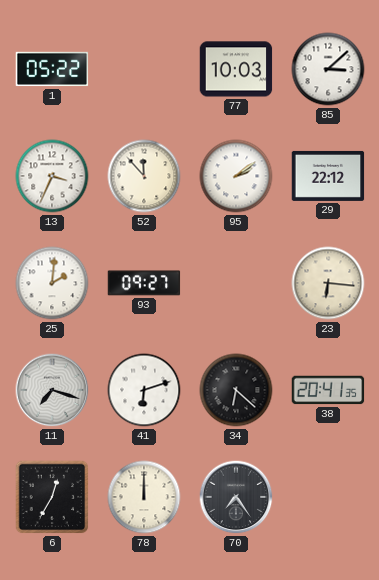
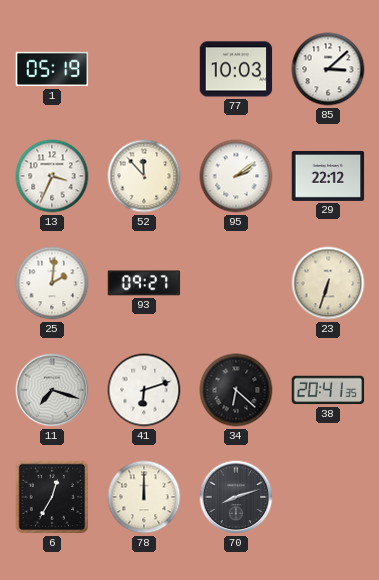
1: 05:22 -> 05:19 (52, 69)
23: 6:16 -> 6:33 (328, 283)
70: 7:24 -> 8:12 (236, 497)
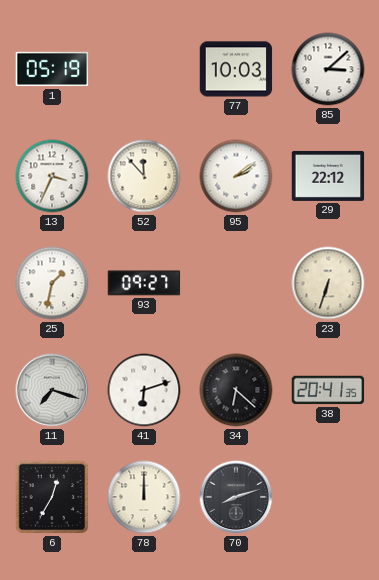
25: 2:01 -> 1:32 (52, 283)
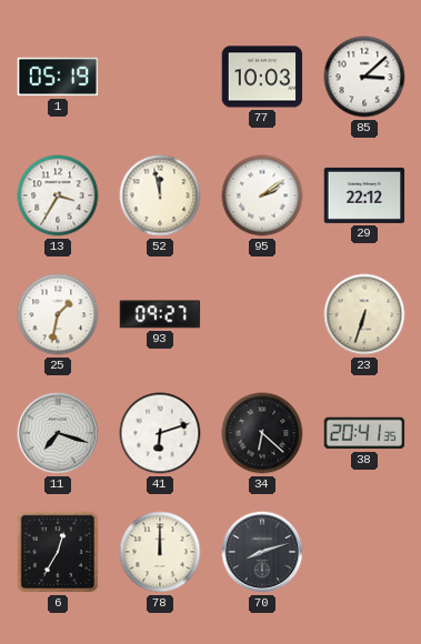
13: 3:34 -> 3:35 (58, 195)
52: 11:53 -> 11:58 (160, 195)
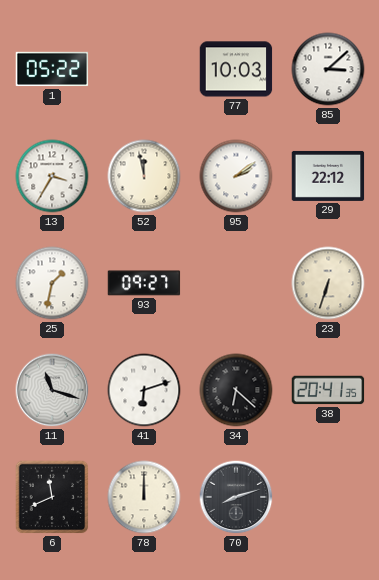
1: 05:19 -> 05:22 (52, 69)
11: 7:18 -> 11:18 (52, 390)
6: 12:35 -> 11:41 (52, 497)
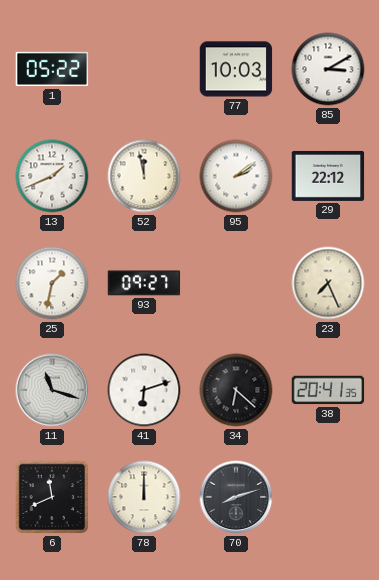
85: 3:08 -> 3:10 (328, 69)
13: 3:35 -> 1:41 (52, 176)
23: 6:33 -> 7:26 (328, 283)
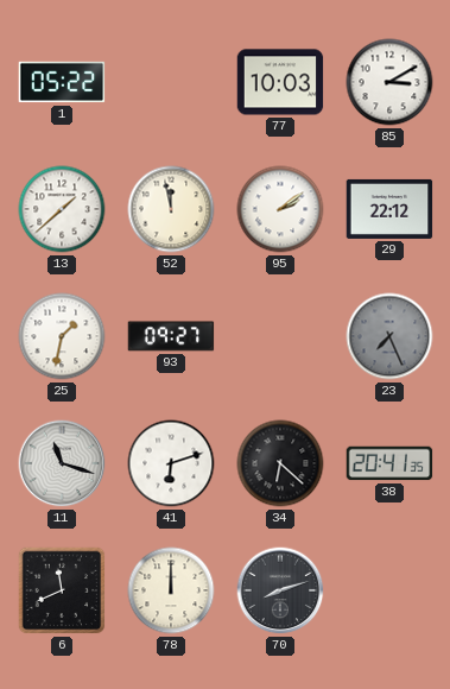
13: 1:41 -> 1:38 (62, 209)
23 dial: cream -> grey (389, 336)
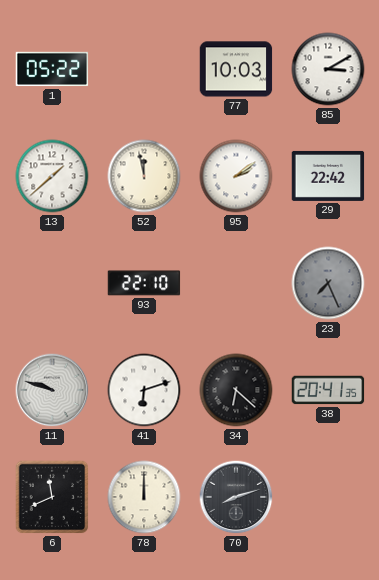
29: 22:12 -> 22:42 (328, 176)
25: 1:32 -> none (62, 336)
93: 09:27 -> 22:10 (144, 283)
11: 11:18 -> 9:48 (52, 390)
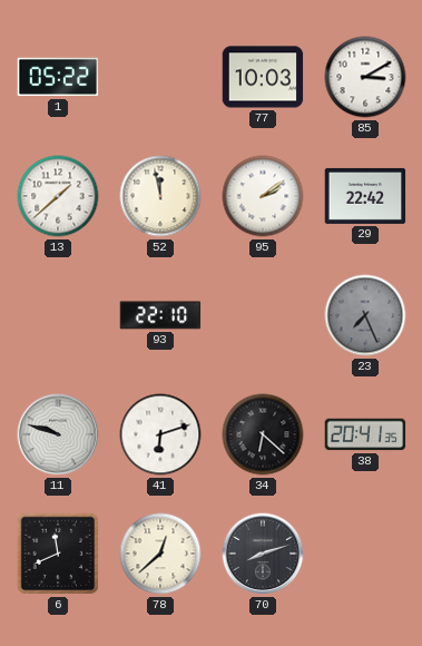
78: 12:00 -> 12:38 (160, 554)
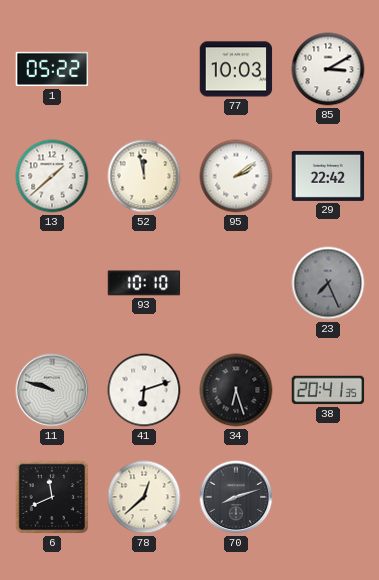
93: 22:10 -> 10:10 (144, 283)
34: 6:22 -> 6:27 (236, 390)
